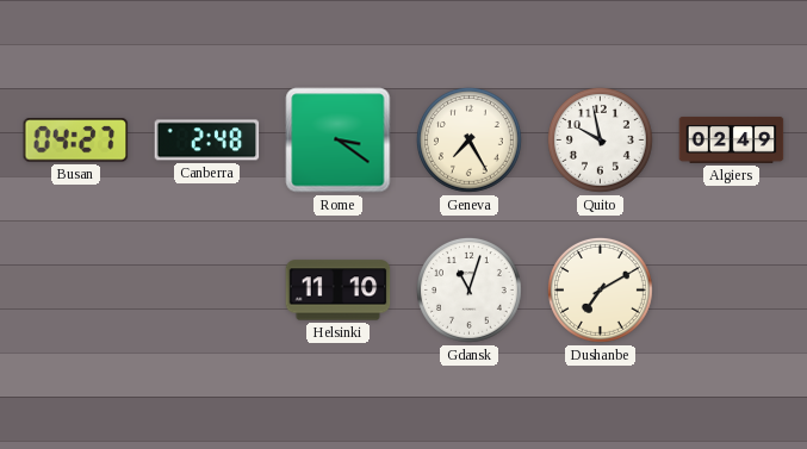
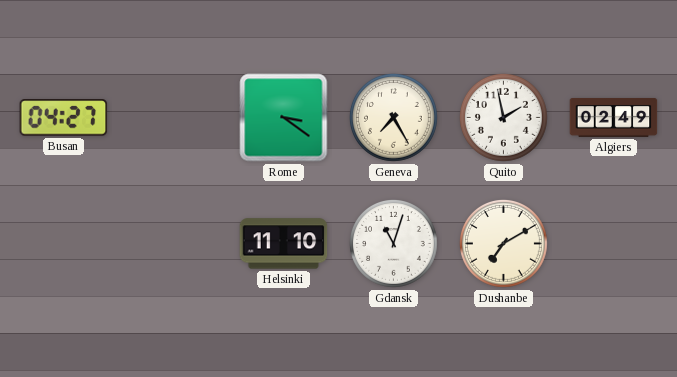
Canberra: 2:48 -> none (207, 141)
Quito: 9:58 -> 1:58 (503, 117)
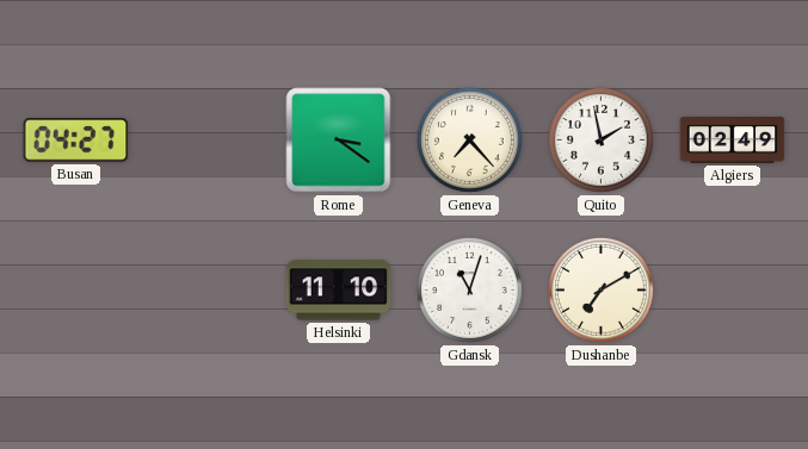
Geneva: 7:25 -> 7:23 (469, 139)
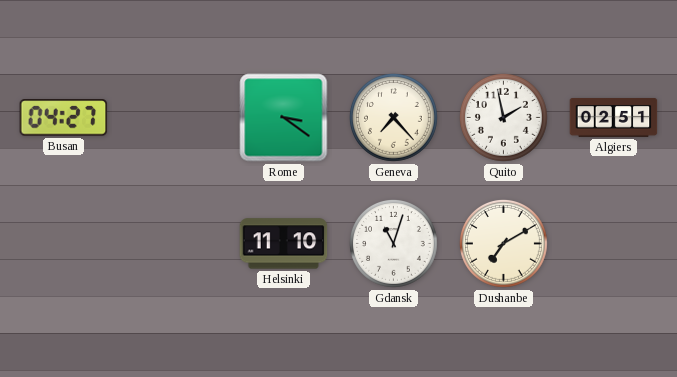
Algiers: 02:49 -> 02:51 (614, 118)
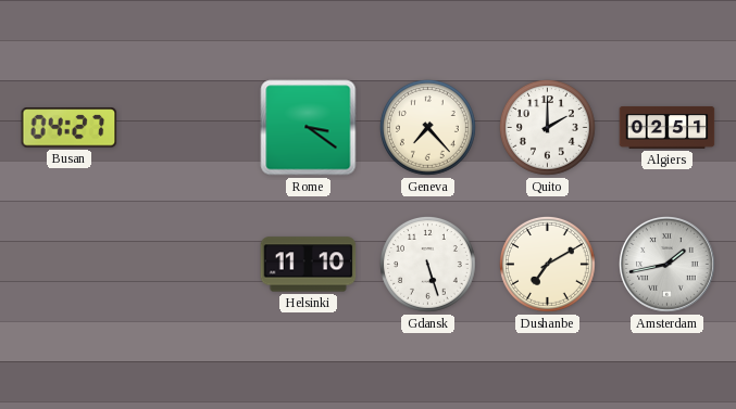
Quito: 1:58 -> 2:00 (547, 127)
Gdansk: 11:03 -> 5:27 (427, 264)
Amsterdam: none -> 1:43 (668, 265)
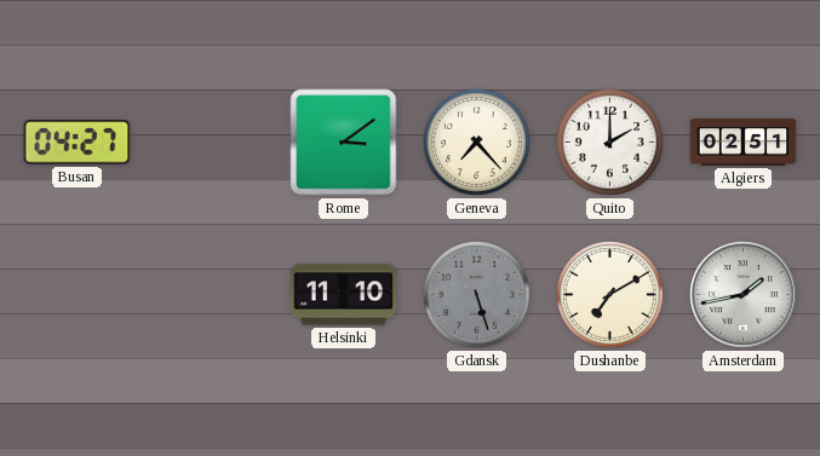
Rome: 3:21 -> 3:09 (344, 143)
Gdansk dial: white -> grey (476, 294)
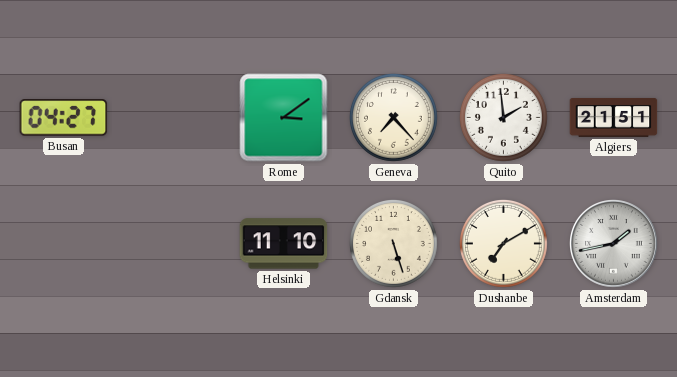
Quito: 2:00 -> 1:59 (503, 117)
Algiers: 02:51 -> 21:51 (614, 118)
Gdansk dial: grey -> cream (393, 243)
